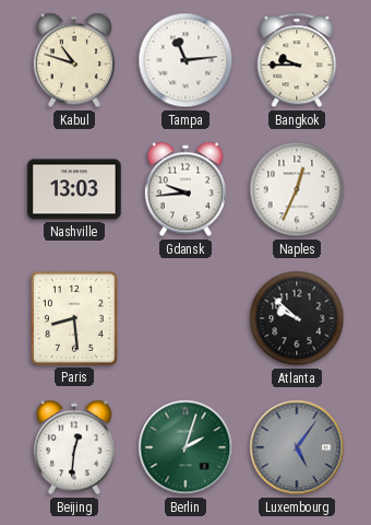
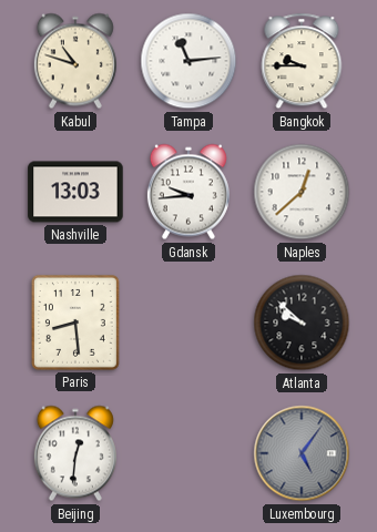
Naples: 12:34 -> 12:38 (302, 192)
Berlin: 2:03 -> none (185, 447)
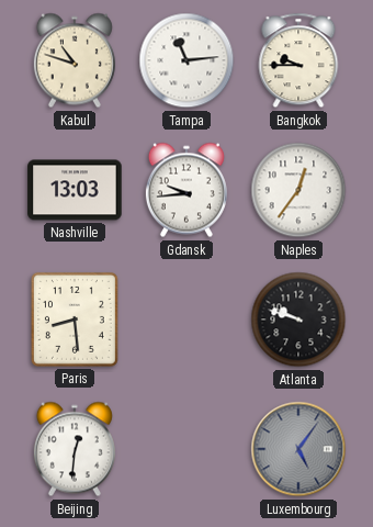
Naples: 12:38 -> 12:36 (298, 190)
Atlanta: 9:52 -> 9:48 (298, 319)
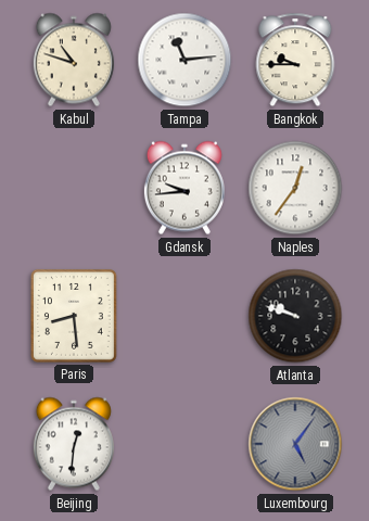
Nashville: 13:03 -> none (75, 190)
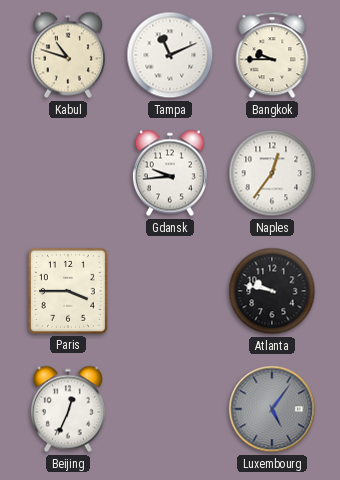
Tampa: 11:14 -> 11:11 (170, 55)
Paris: 8:29 -> 3:45 (68, 291)
Atlanta: 9:48 -> 9:47 (272, 291)
Beijing: 12:31 -> 12:34 (68, 409)
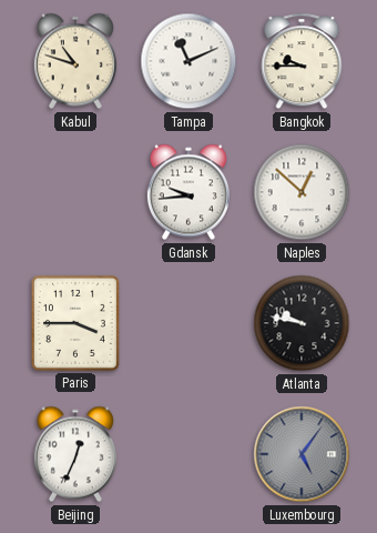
Naples: 12:36 -> 12:52 (302, 192)
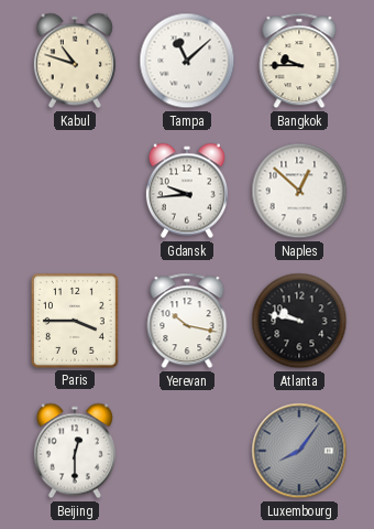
Tampa: 11:11 -> 11:08 (187, 61)
Yerevan: none -> 10:17 (187, 321)
Beijing: 12:34 -> 12:30 (75, 451)
Luxembourg: 5:06 -> 8:06 (299, 451)
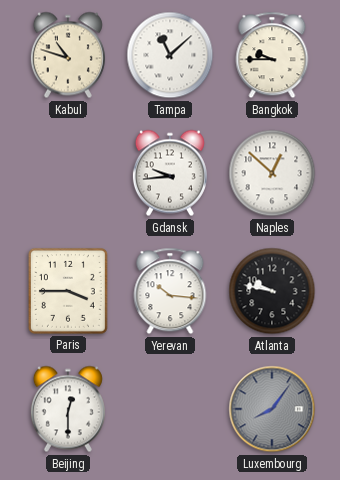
Yerevan: 10:17 -> 10:16 (170, 291)
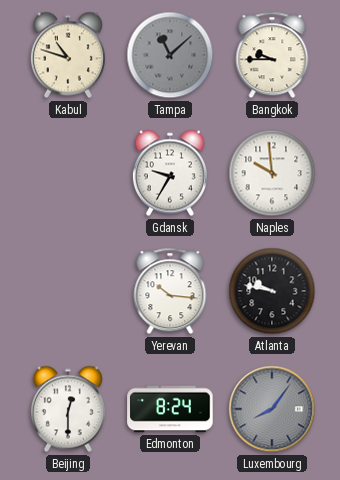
Tampa dial: white -> grey (170, 55)
Gdansk: 9:44 -> 9:35 (170, 173)
Naples: 12:52 -> 9:59 (272, 173)
Paris: 3:45 -> none (68, 291)
Edmonton: none -> 8:24 (170, 409)
